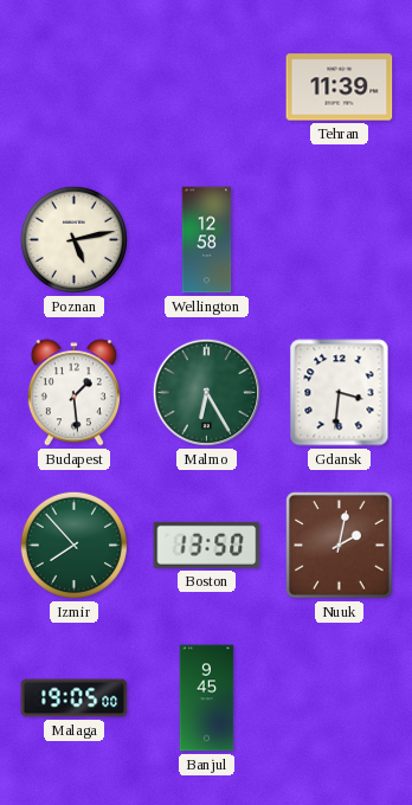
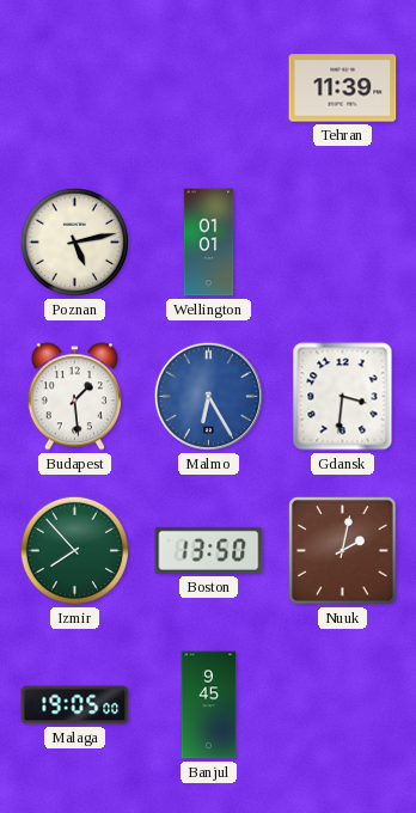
Wellington: 12:58 -> 01:01 (209, 243)
Malmo dial: green -> blue (208, 396)
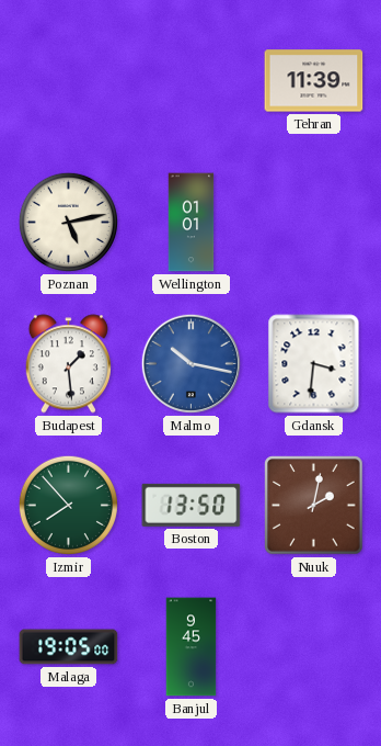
Malmo: 6:25 -> 10:17 (190, 363)
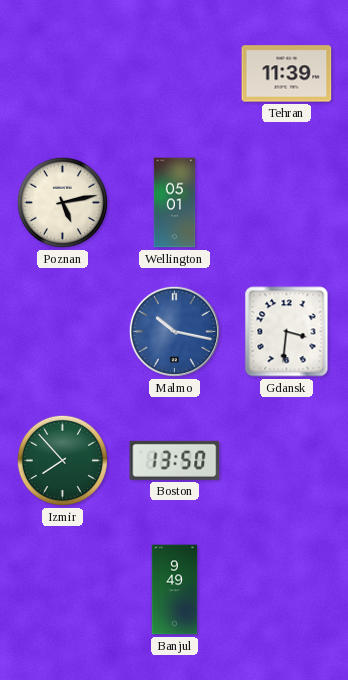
Wellington: 01:01 -> 05:01 (175, 203)
Budapest: 1:29 -> none (68, 364)
Nuuk: 2:02 -> none (314, 506)
Malaga: 19:05 -> none (69, 647)
Banjul: 9:45 -> 9:49 (175, 590)
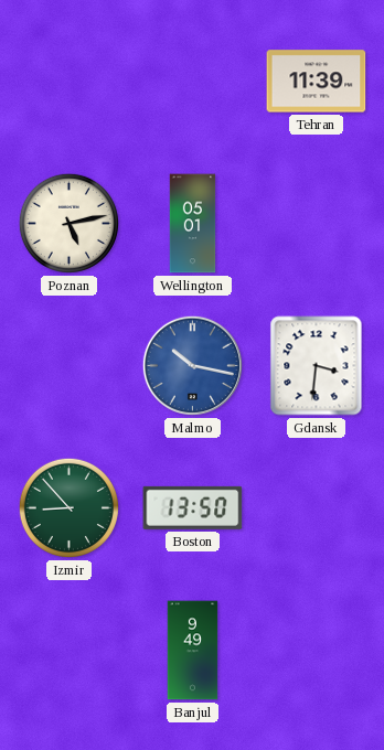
Izmir: 7:53 -> 8:53 (68, 507)
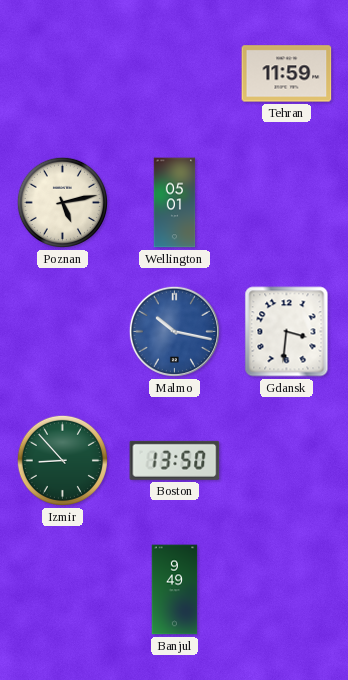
Tehran: 11:39 -> 11:59 (287, 74)
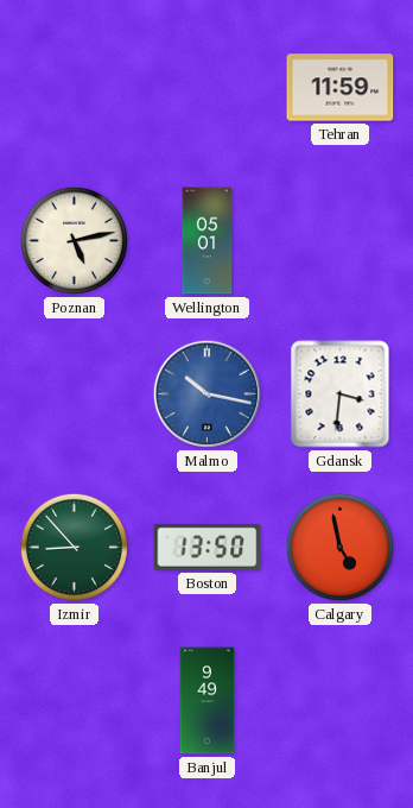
Calgary: none -> 4:58 (339, 547)
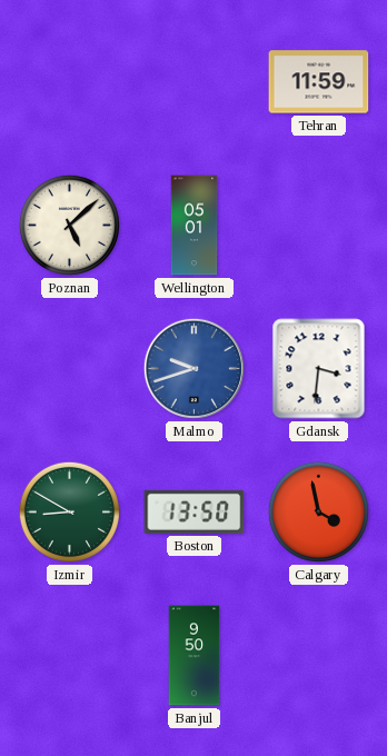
Poznan: 5:13 -> 5:08 (69, 225)
Malmo: 10:17 -> 9:42 (193, 368)
Izmir: 8:53 -> 8:50 (69, 511)
Calgary: 4:58 -> 3:58 (318, 511)
Banjul: 9:49 -> 9:50 (195, 656)
